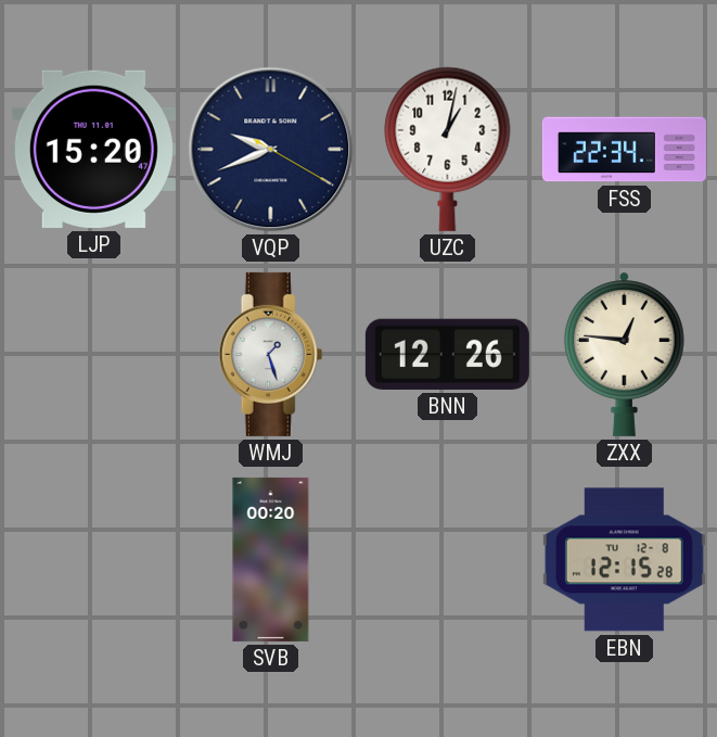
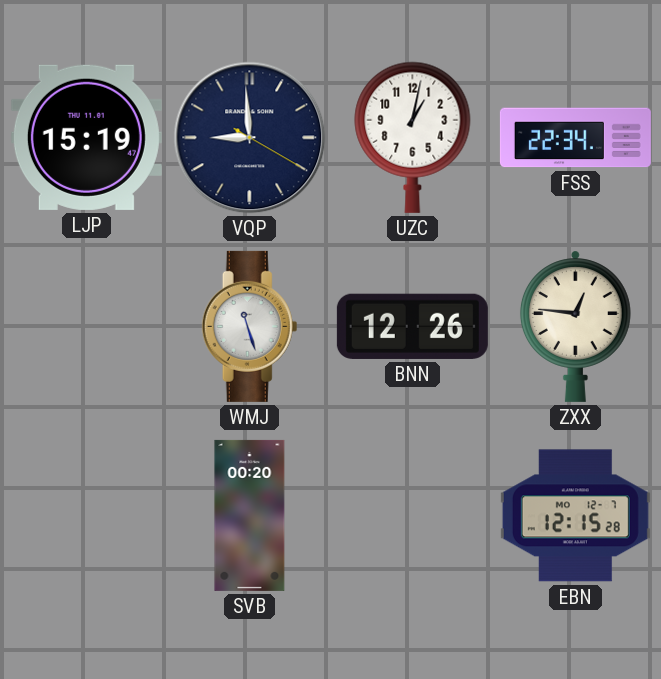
LJP: 15:20 -> 15:19 (86, 137)
VQP: 9:41 -> 8:59 (250, 138)
WMJ: 1:27 -> 11:27 (250, 326)
EBN date: TU 12-8 -> MO 12-7 (575, 516)
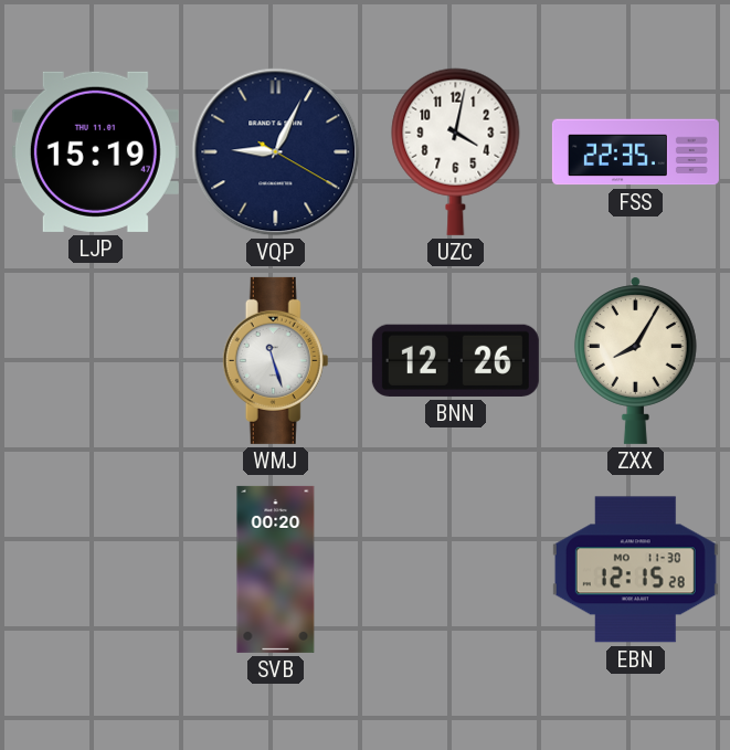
VQP: 8:59 -> 9:04 (276, 152)
UZC: 1:02 -> 4:02 (456, 151)
FSS: 22:34 -> 22:35 (635, 152)
ZXX: 12:46 -> 8:05 (635, 360)
EBN date: MO 12-7 -> MO 11-30 (635, 570)
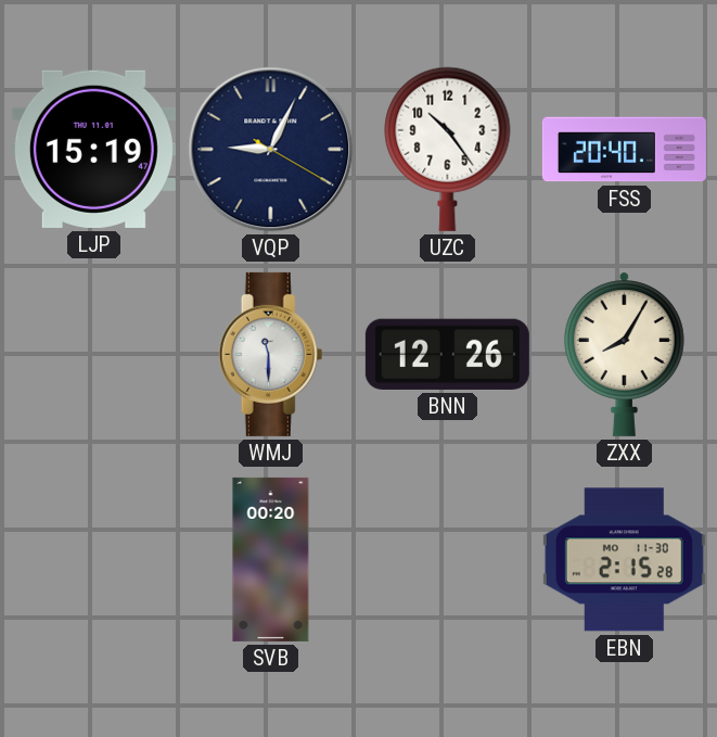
UZC: 4:02 -> 10:24 (448, 149)
FSS: 22:35 -> 20:40 (624, 150)
WMJ: 11:27 -> 11:30 (271, 354)
EBN: 12:15 -> 2:15 (624, 560)
